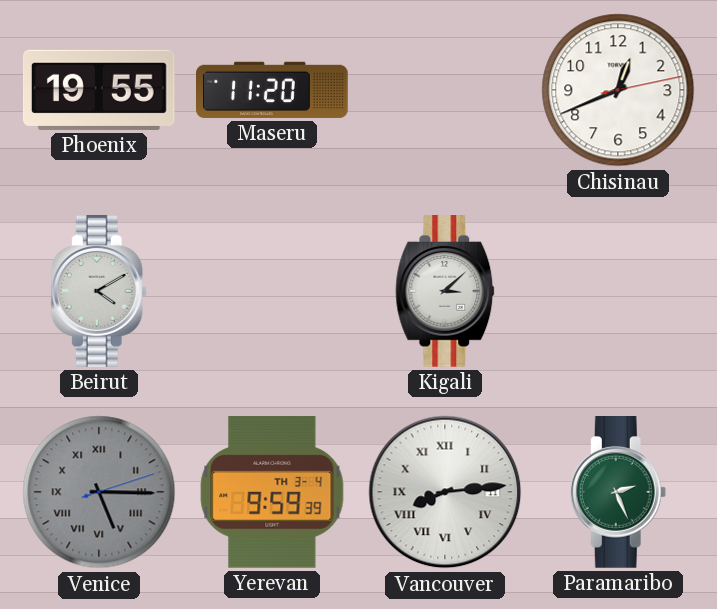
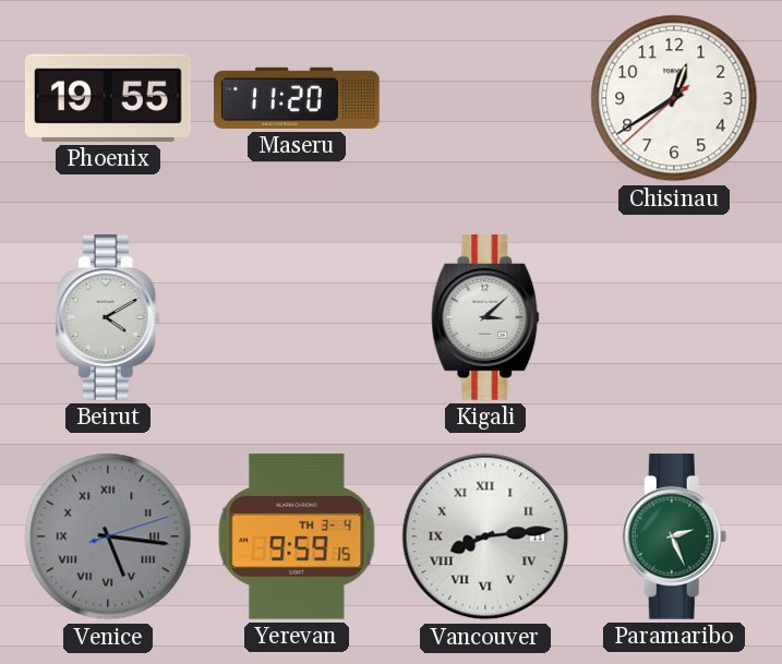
Chisinau: 12:41 -> 12:39 (674, 98)
Venice: 5:15 -> 5:16 (108, 536)
Yerevan: 9:59:39 -> 9:59:15 (297, 538)
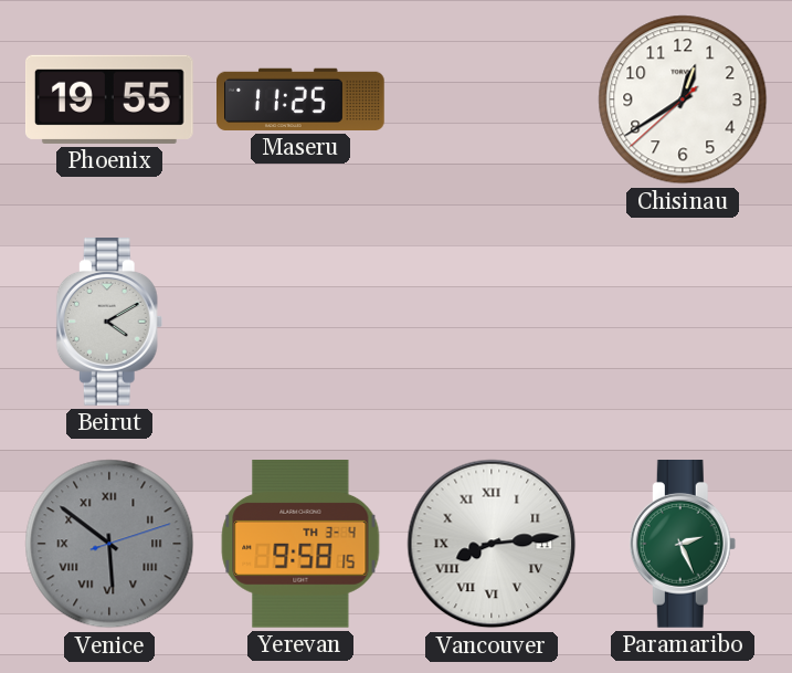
Maseru: 11:20 -> 11:25 (302, 99)
Kigali: 3:08 -> none (485, 318)
Venice: 5:16 -> 5:51 (109, 544)
Yerevan: 9:59 -> 9:58 (300, 545)
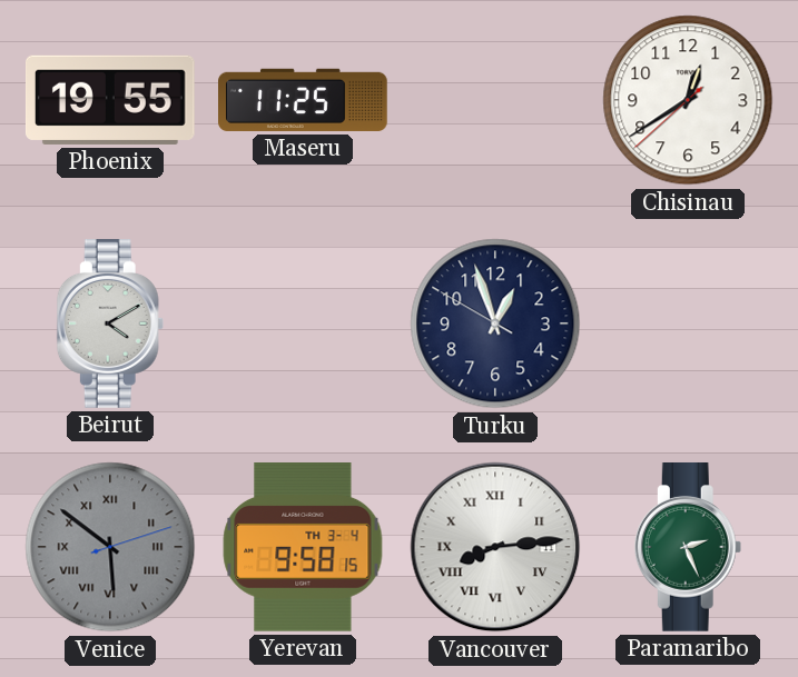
Turku: none -> 12:56 (495, 323)
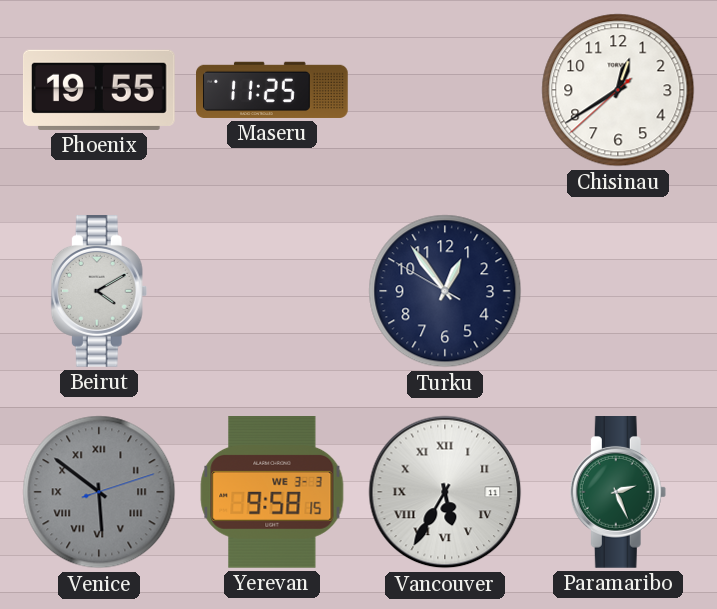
Turku: 12:56 -> 12:53 (445, 291)
Yerevan date: TH 3-4 -> WE 3-3 (272, 493)
Vancouver: 8:14 -> 5:35 (445, 492)
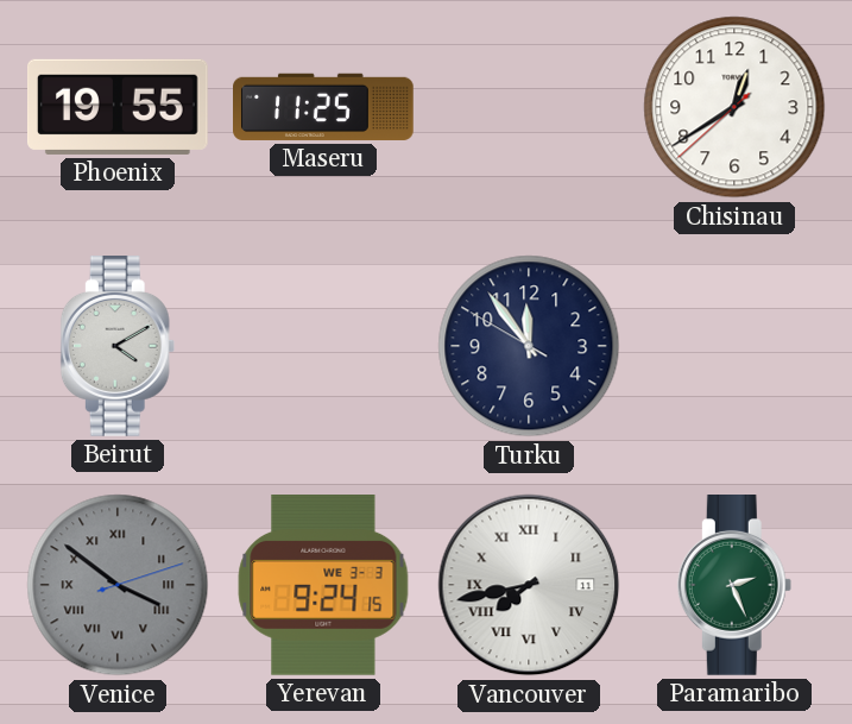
Turku: 12:53 -> 11:53 (529, 346)
Venice: 5:51 -> 3:51 (118, 585)
Yerevan: 9:58 -> 9:24 (323, 586)
Vancouver: 5:35 -> 7:43 (529, 585)
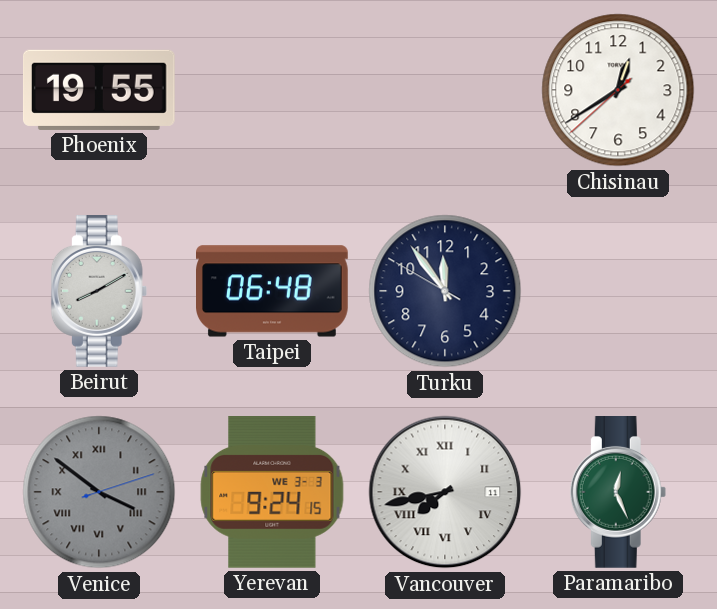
Maseru: 11:25 -> none (324, 107)
Beirut: 4:10 -> 8:10 (99, 292)
Taipei: none -> 06:48 (273, 291)
Paramaribo: 2:26 -> 12:26 (618, 493)
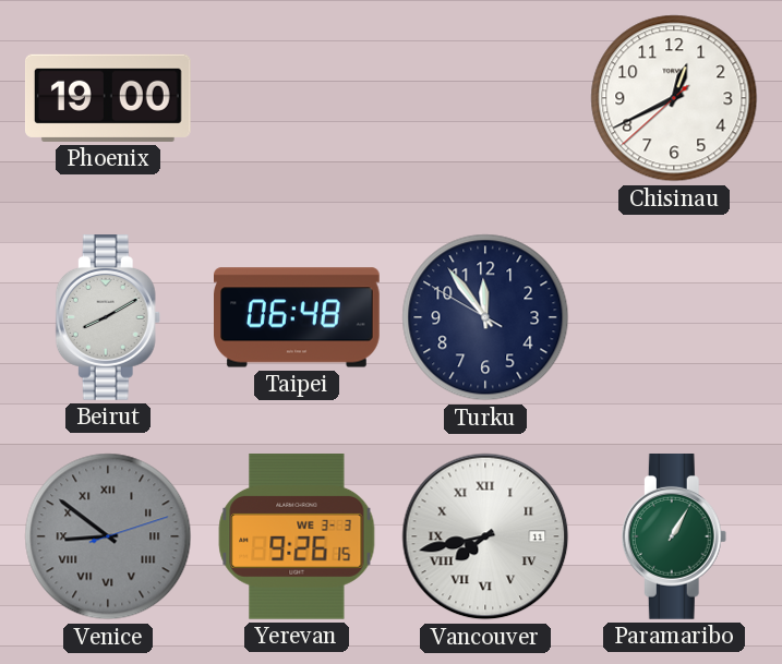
Phoenix: 19:55 -> 19:00 (108, 98)
Chisinau: 12:39 -> 12:40 (674, 98)
Venice: 3:51 -> 8:51 (108, 536)
Yerevan: 9:24 -> 9:26 (297, 538)
Paramaribo: 12:26 -> 1:05 (674, 538)
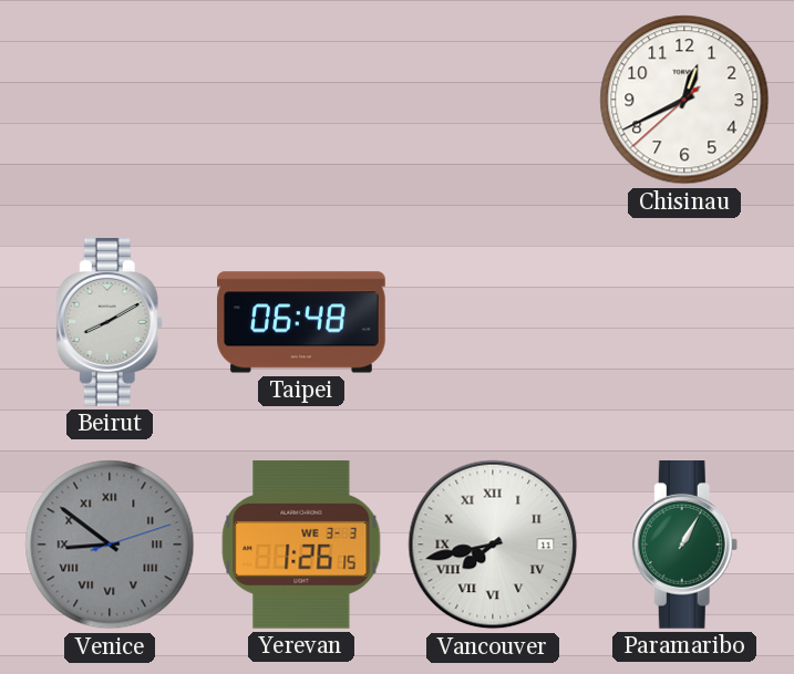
Phoenix: 19:00 -> none (108, 98)
Turku: 11:53 -> none (485, 317)
Yerevan: 9:26 -> 1:26 (301, 546)
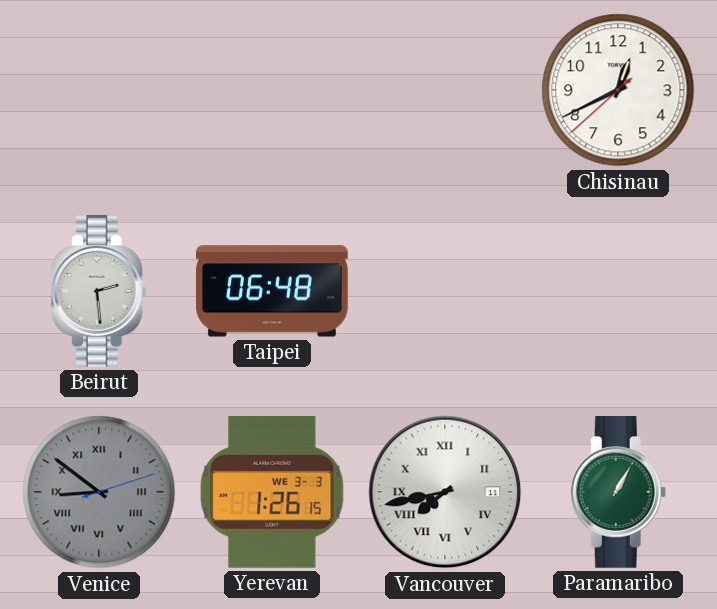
Beirut: 8:10 -> 2:29 (99, 292)
